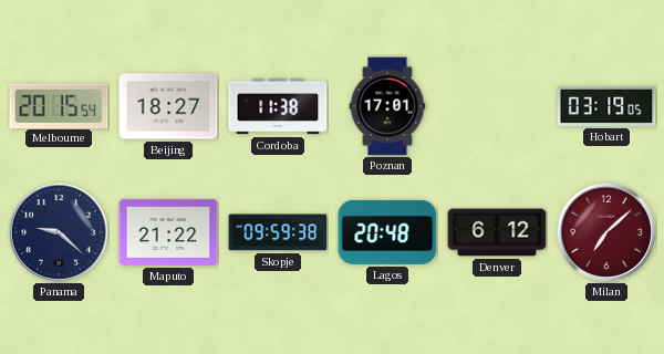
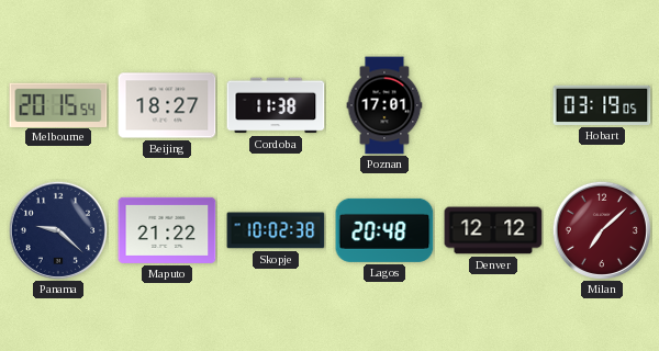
Skopje: 09:59 -> 10:02 (276, 230)
Denver: 6:12 -> 12:12 (493, 230)
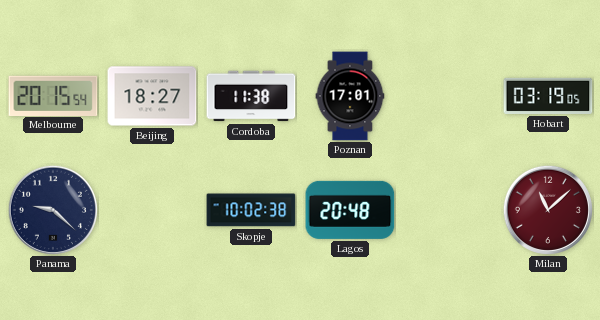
Maputo: 21:22 -> none (167, 230)
Denver: 12:12 -> none (493, 230)
Milan: 7:08 -> 11:08 (548, 210)
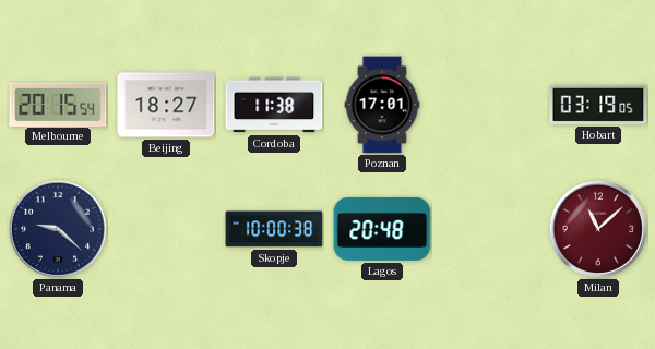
Skopje: 10:02 -> 10:00 (274, 229)
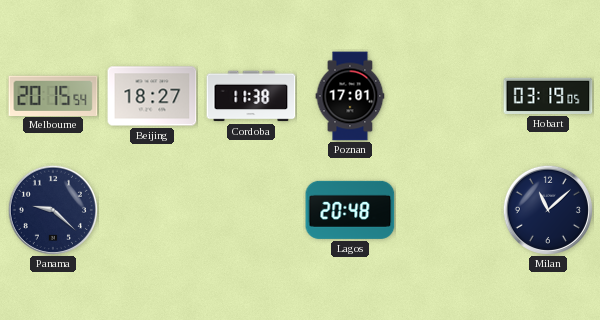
Skopje: 10:00 -> none (274, 229)
Milan dial: burgundy -> navy (548, 210)
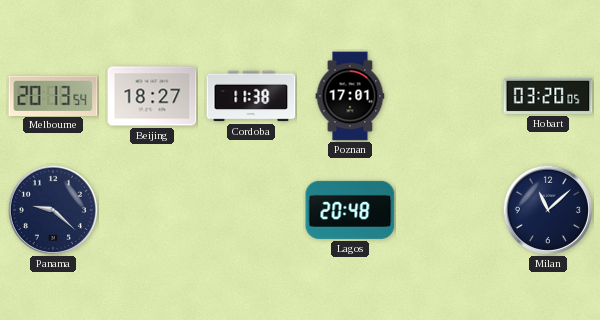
Melbourne: 20:15 -> 20:13 (53, 95)
Hobart: 03:19 -> 03:20 (548, 96)
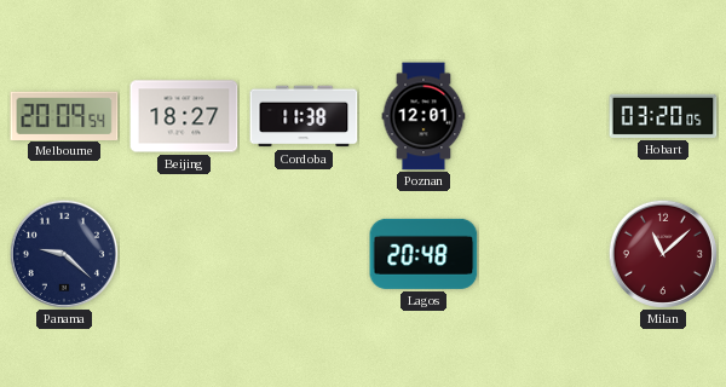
Melbourne: 20:13 -> 20:09 (64, 115)
Poznan: 17:01 -> 12:01 (423, 116)
Milan dial: navy -> burgundy (663, 254)
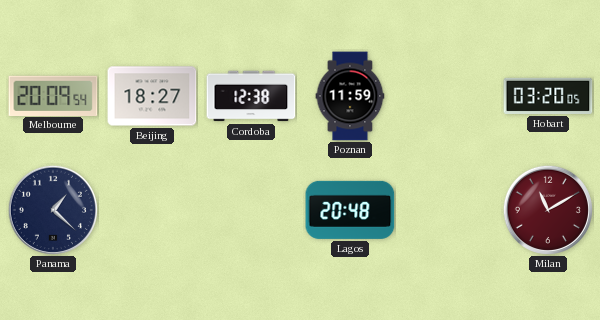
Cordoba: 11:38 -> 12:38 (251, 96)
Poznan: 12:01 -> 11:59 (350, 96)
Panama: 9:22 -> 1:22 (53, 210)
Milan: 11:08 -> 11:10 (548, 210)
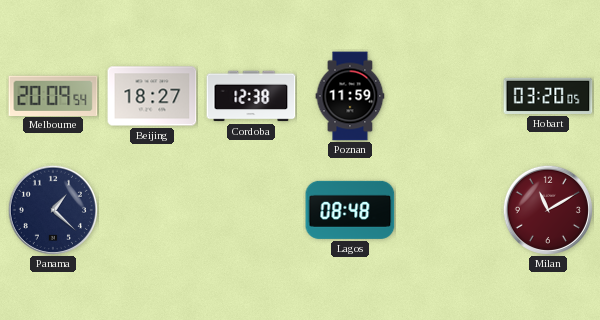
Lagos: 20:48 -> 08:48 (350, 210)
